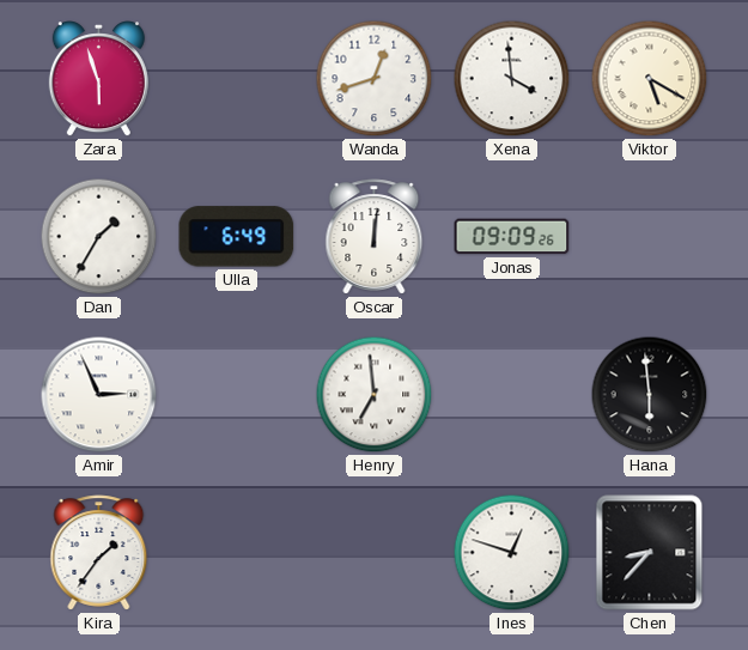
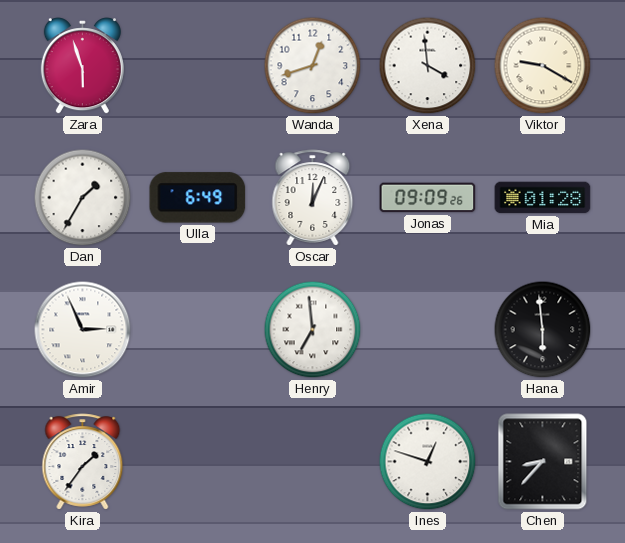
Viktor: 5:20 -> 9:20 (543, 66)
Oscar: 12:01 -> 12:04 (313, 198)
Mia: none -> 01:28 (543, 198)
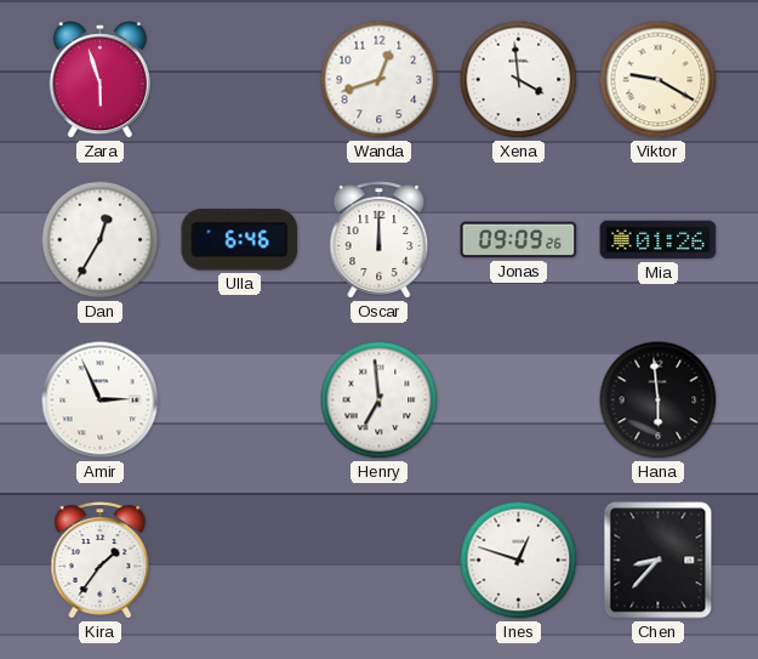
Dan: 1:35 -> 12:35 (101, 240)
Ulla: 6:49 -> 6:46 (240, 240)
Oscar: 12:04 -> 12:00 (380, 240)
Mia: 01:28 -> 01:26 (659, 240)
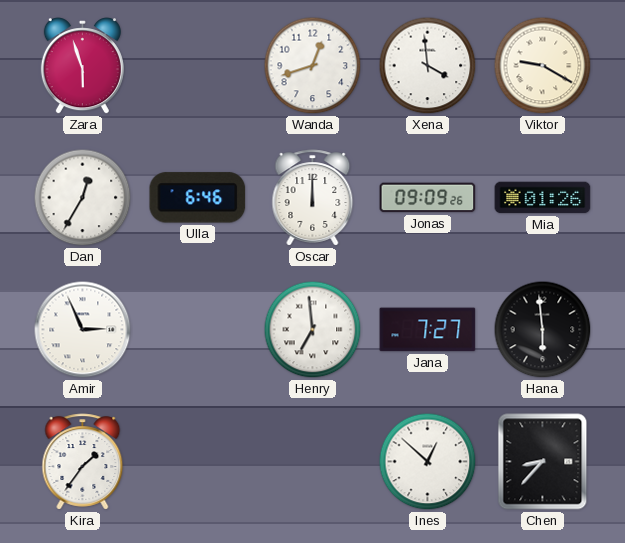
Jana: none -> 7:27 (428, 330)
Ines: 12:48 -> 12:52 (428, 462)
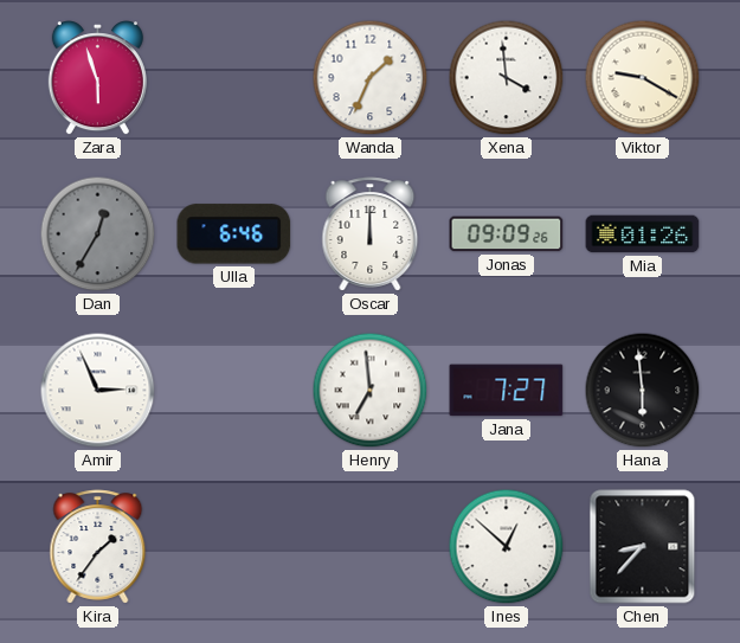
Wanda: 12:42 -> 1:34 (371, 78)
Dan dial: white -> grey (98, 234)
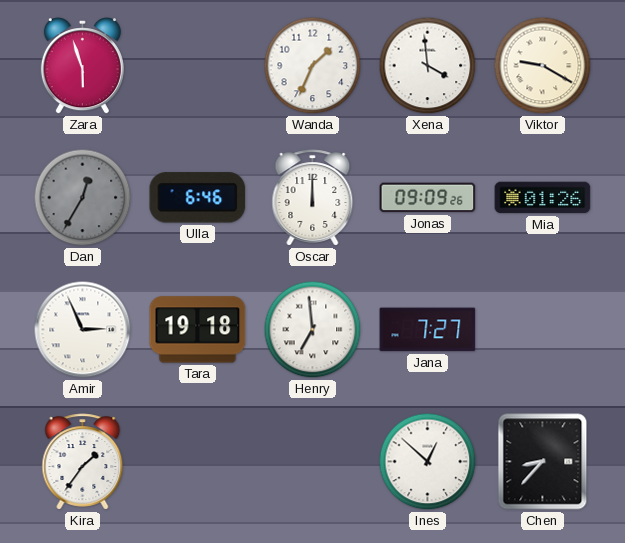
Tara: none -> 19:18 (198, 330)
Hana: 5:59 -> none (643, 391)
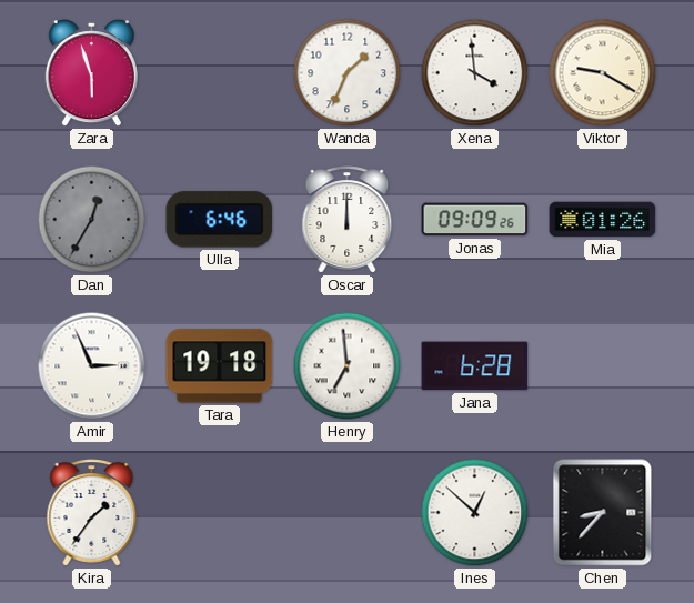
Jana: 7:27 -> 6:28 (475, 366)
